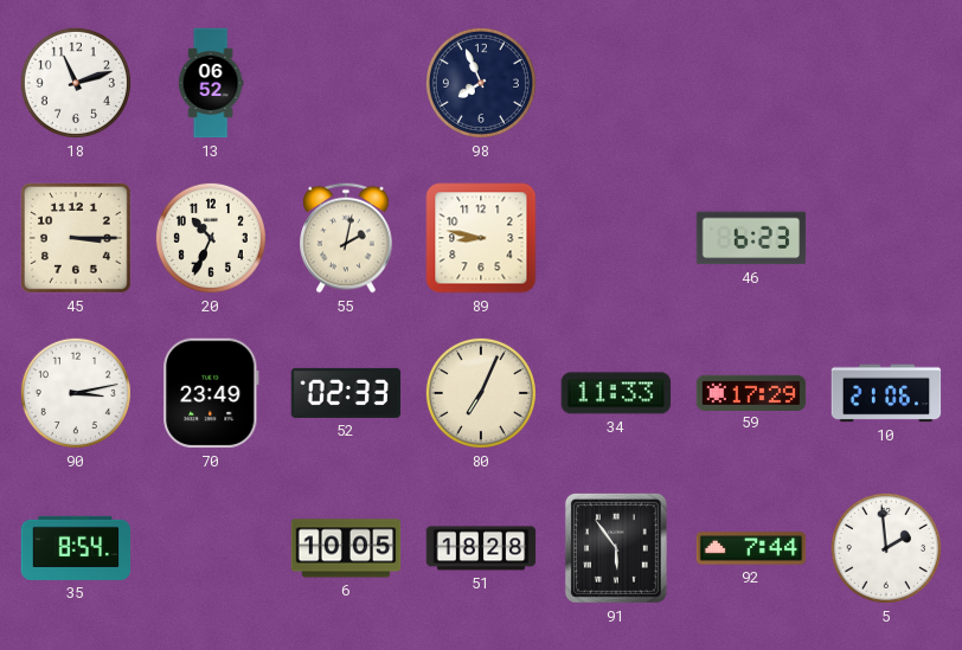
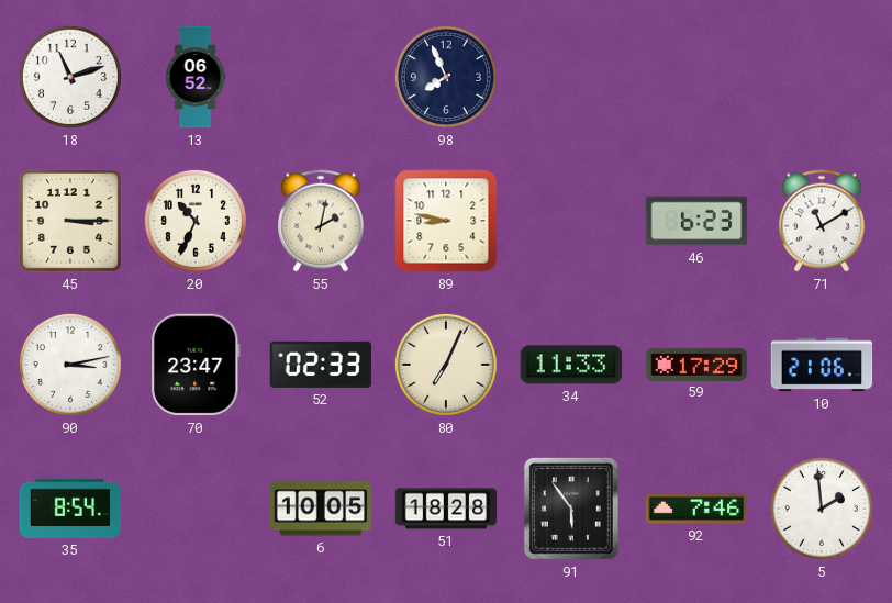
71: none -> 11:10 (822, 221)
70: 23:49 -> 23:47 (197, 365)
92: 7:44 -> 7:46 (696, 509)
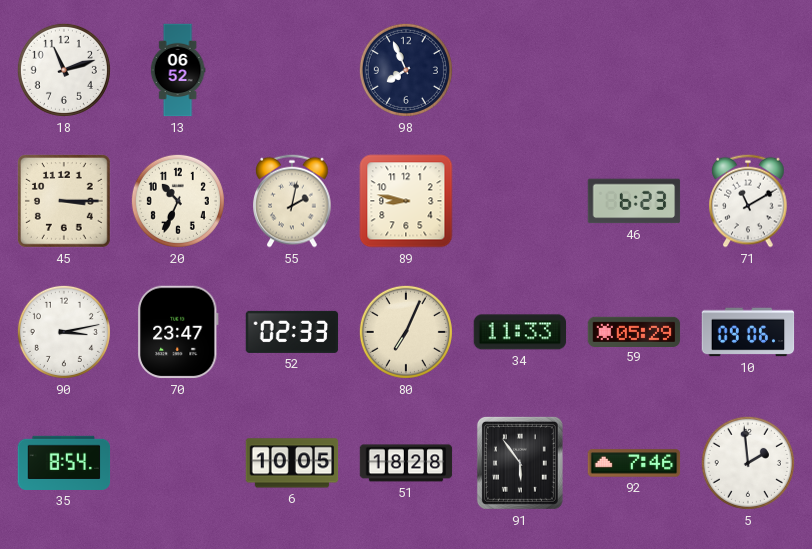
59: 17:29 -> 05:29 (634, 331)
10: 21:06 -> 09:06 (748, 332)
